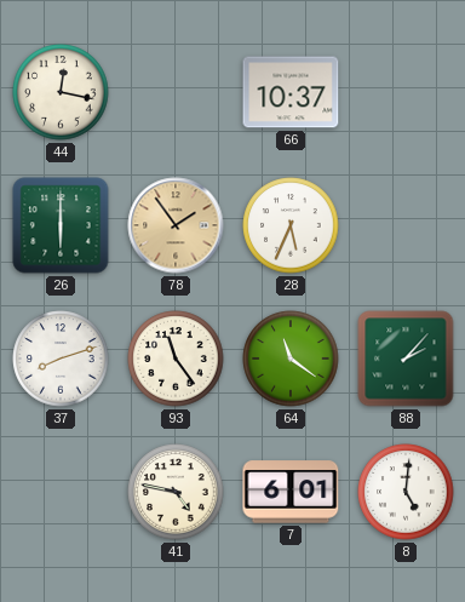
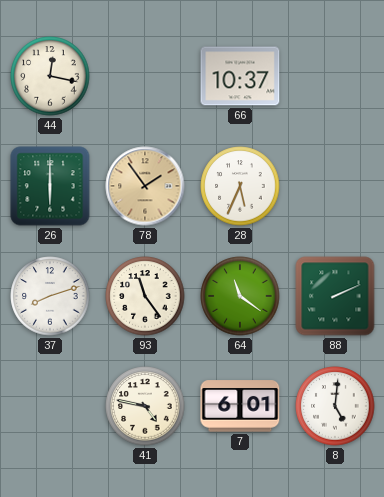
88: 2:07 -> 2:11 (335, 296)
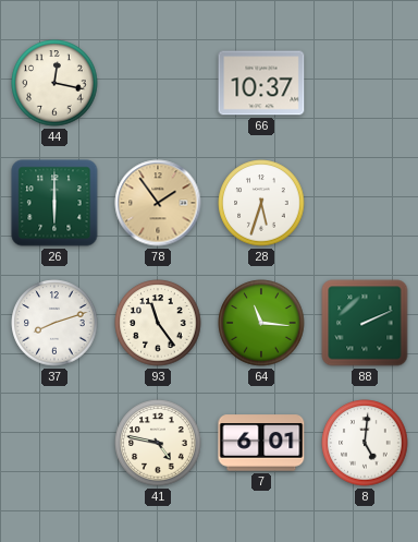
28: 5:34 -> 5:33 (261, 203)
64: 11:21 -> 11:16 (261, 323)
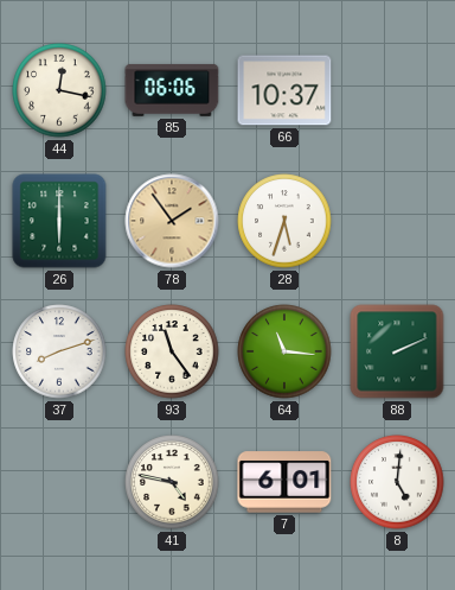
85: none -> 06:06 (172, 90)
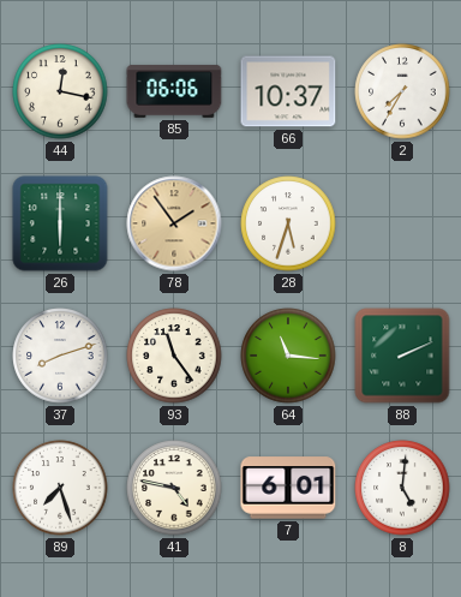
2: none -> 7:35 (402, 91)
89: none -> 7:27 (60, 488)
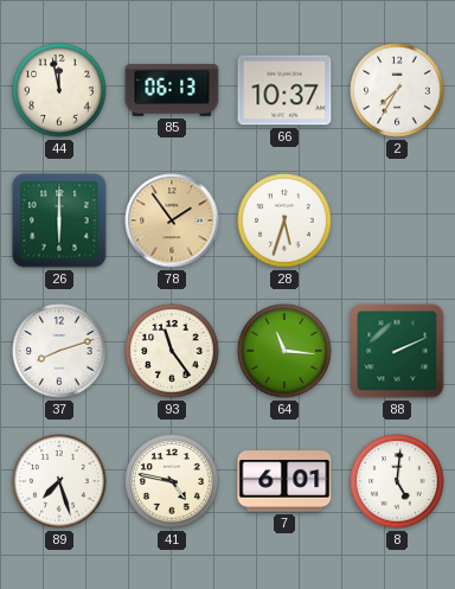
44: 12:17 -> 11:58 (59, 90)
85: 06:06 -> 06:13 (172, 90)
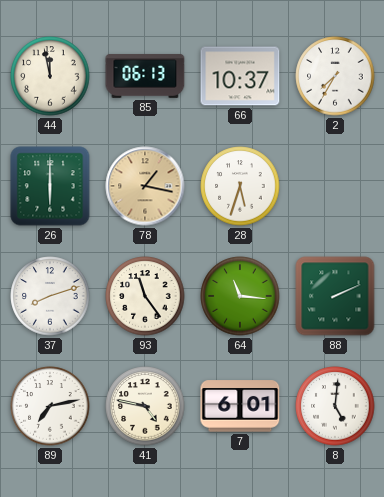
78: 1:54 -> 1:17 (145, 186)
89: 7:27 -> 7:13 (50, 406)
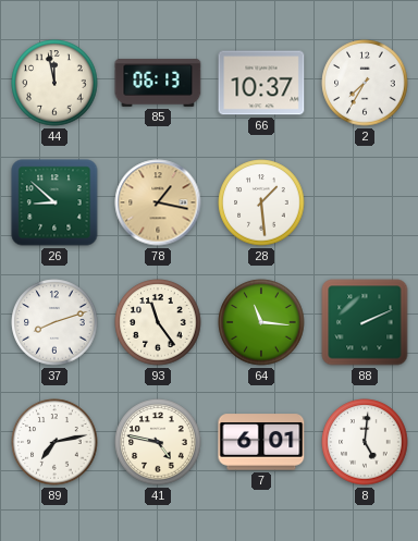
26: 6:00 -> 8:52 (54, 202)
28: 5:33 -> 1:29 (261, 202)
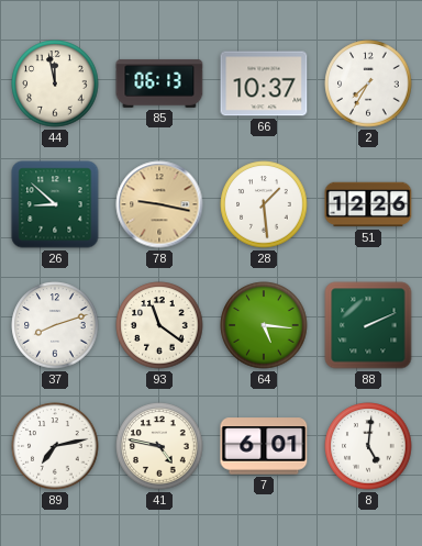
78: 1:17 -> 9:17 (159, 204)
51: none -> 12:26 (368, 204)
93: 11:24 -> 11:21 (159, 325)
64: 11:16 -> 5:16 (264, 325)
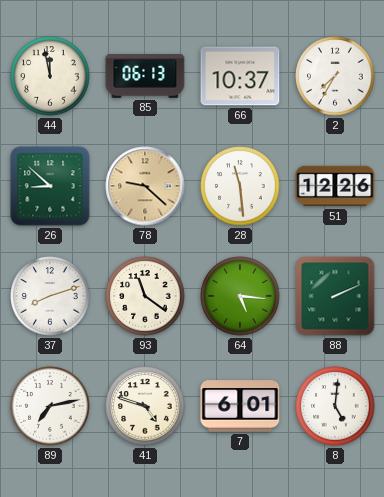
78: 9:17 -> 9:22 (145, 186)
28: 1:29 -> 11:29 (240, 186)
41: 4:47 -> 4:48 (145, 406)
